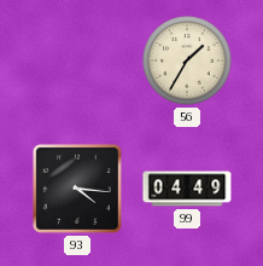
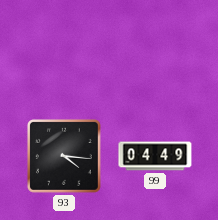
56: 1:35 -> none (187, 60)
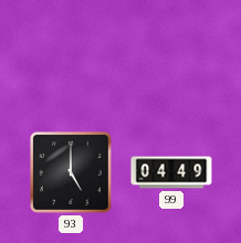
93: 4:16 -> 5:00 (71, 172)
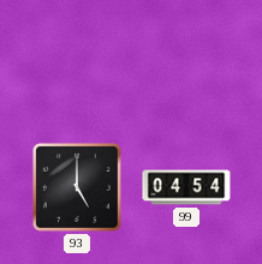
99: 04:49 -> 04:54 (186, 187)
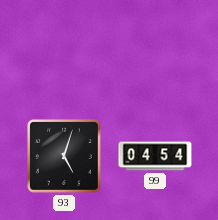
93: 5:00 -> 5:03 (64, 156)
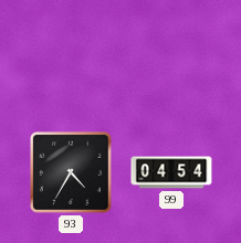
93: 5:03 -> 4:35 (71, 172)
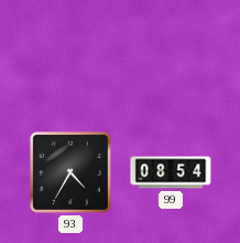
99: 04:54 -> 08:54 (171, 172)
